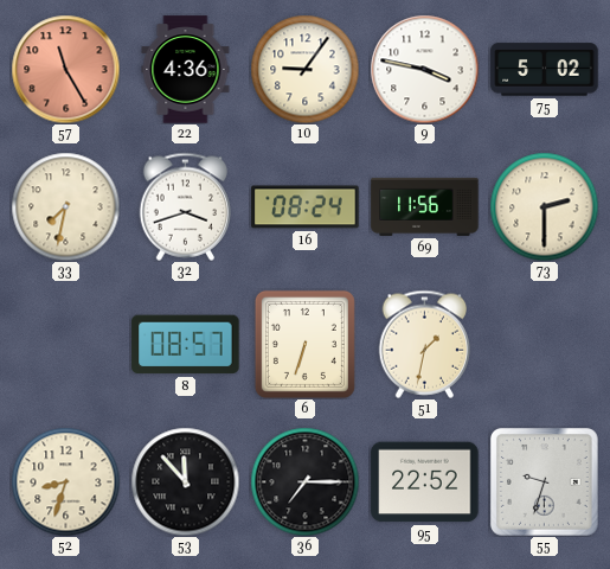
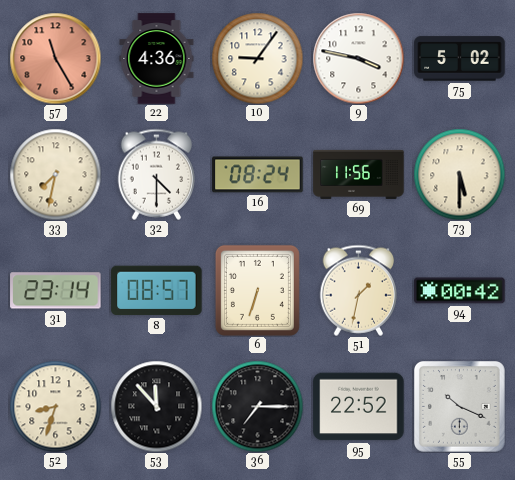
32: 3:42 -> 4:30 (157, 174)
73: 2:30 -> 5:30 (459, 174)
31: none -> 23:14 (56, 291)
94: none -> 00:42 (460, 291)
55: 9:33 -> 10:19 (460, 407)
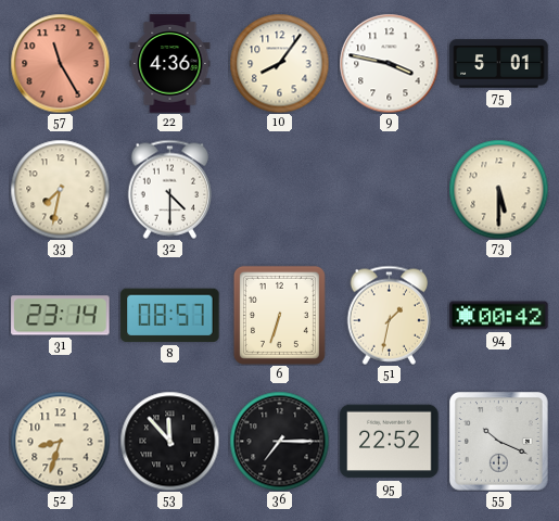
10: 9:06 -> 8:06 (279, 63)
75: 5:02 -> 5:01 (499, 64)
16: 08:24 -> none (258, 175)
69: 11:56 -> none (359, 174)
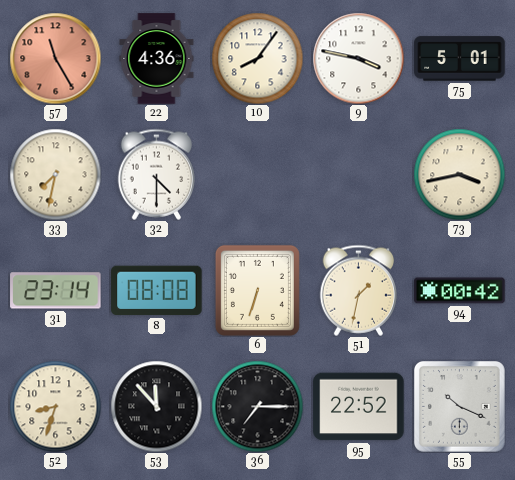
73: 5:30 -> 3:43 (459, 174)
8: 08:57 -> 08:08 (157, 291)
